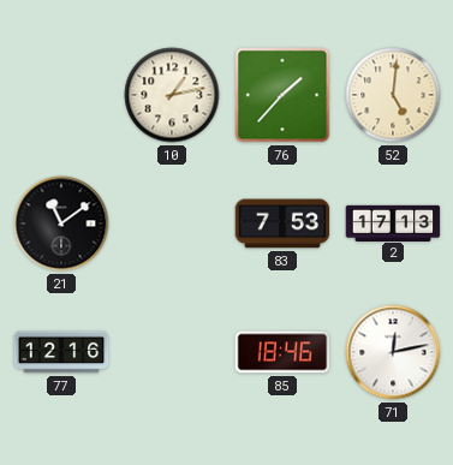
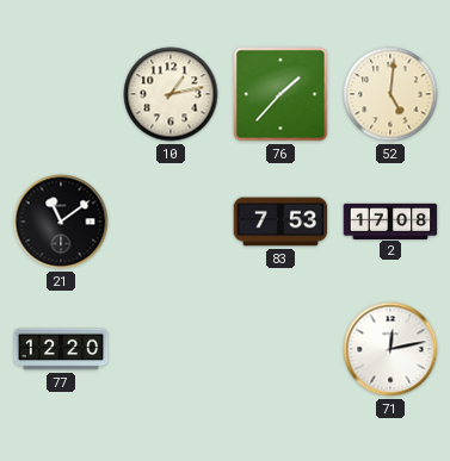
2: 17:13 -> 17:08 (390, 220)
77: 12:16 -> 12:20 (61, 349)
85: 18:46 -> none (282, 352)
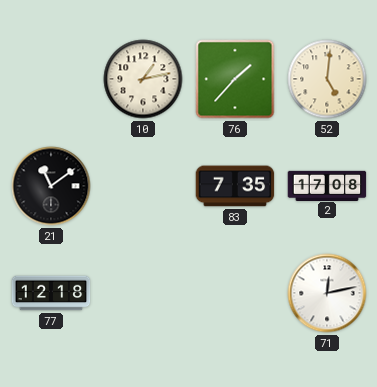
83: 7:53 -> 7:35 (235, 186)
77: 12:20 -> 12:18 (51, 293)
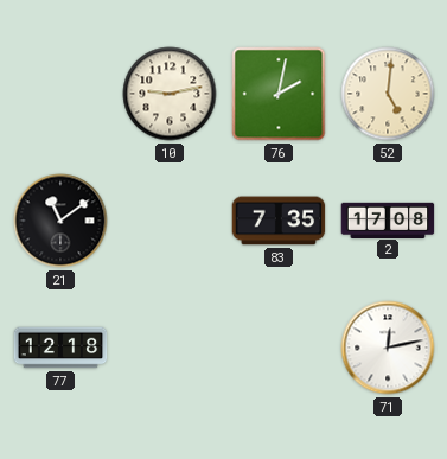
10: 1:13 -> 9:13 (170, 94)
76: 1:37 -> 2:02 (279, 94)
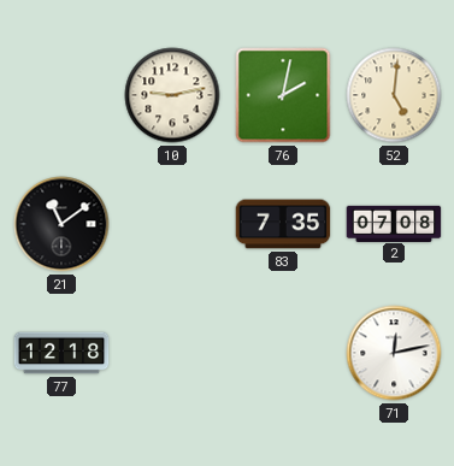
2: 17:08 -> 07:08 (394, 223)
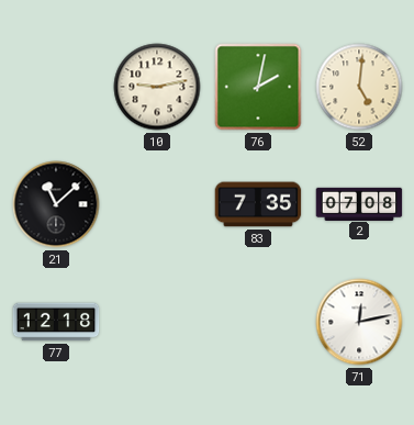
21: 11:09 -> 11:08 (56, 204)
